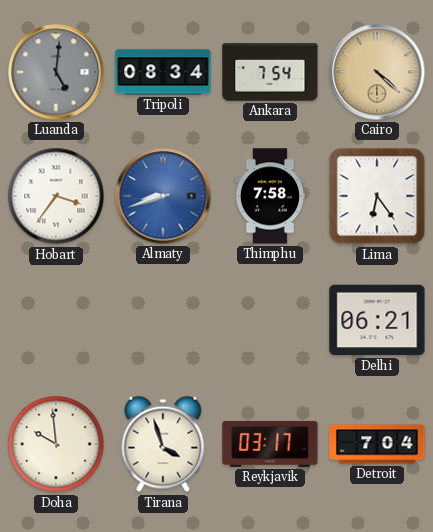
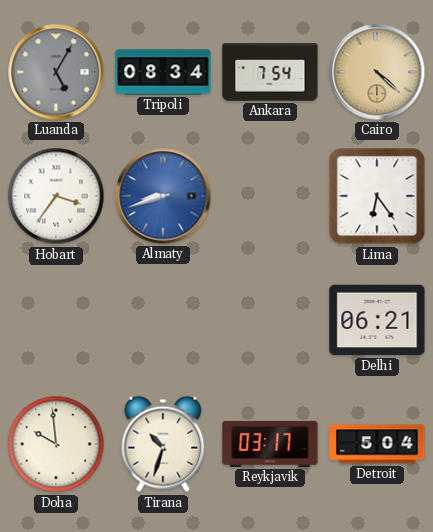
Luanda: 5:01 -> 5:05 (56, 72)
Thimphu: 7:58 -> none (270, 196)
Tirana: 3:57 -> 10:33 (163, 444)
Detroit: 7:04 -> 5:04 (377, 444)
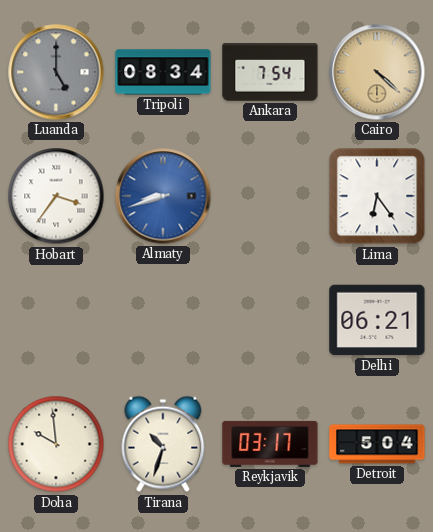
Luanda: 5:05 -> 5:00 (56, 72)
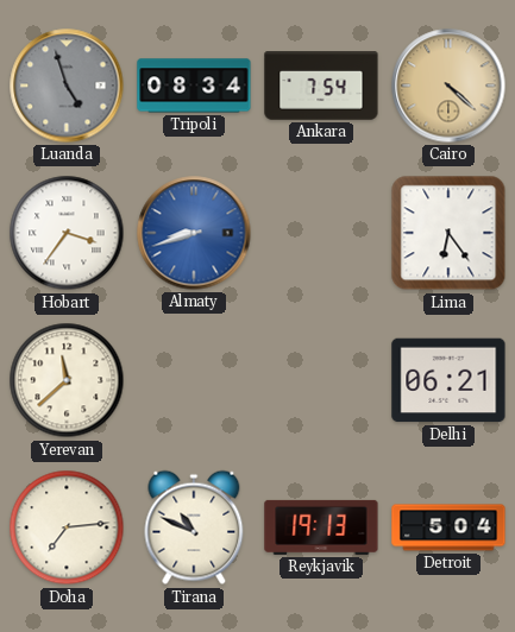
Luanda: 5:00 -> 4:57 (67, 86)
Yerevan: none -> 11:38 (67, 380)
Doha: 9:59 -> 7:14 (67, 527)
Tirana: 10:33 -> 10:49 (194, 527)
Reykjavik: 03:17 -> 19:13 (321, 527)
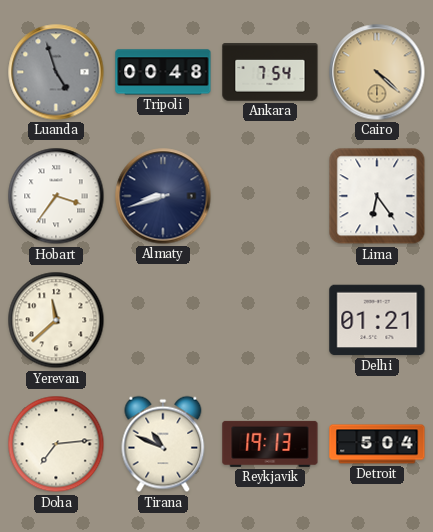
Tripoli: 08:34 -> 00:48 (163, 72)
Almaty dial: blue -> navy (163, 196)
Delhi: 06:21 -> 01:21 (377, 320)
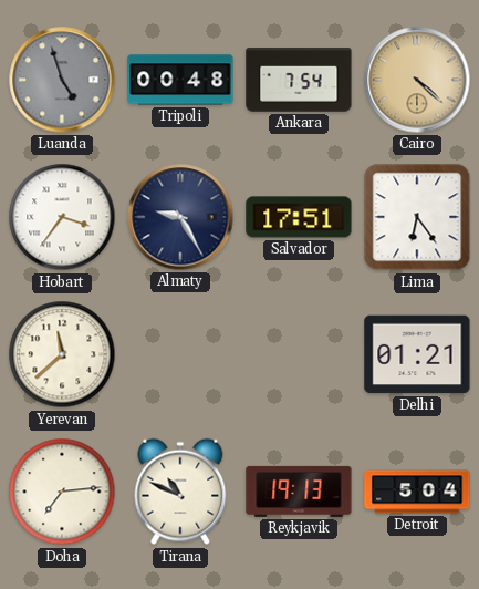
Almaty: 8:42 -> 9:25 (180, 217)
Salvador: none -> 17:51 (299, 217)
